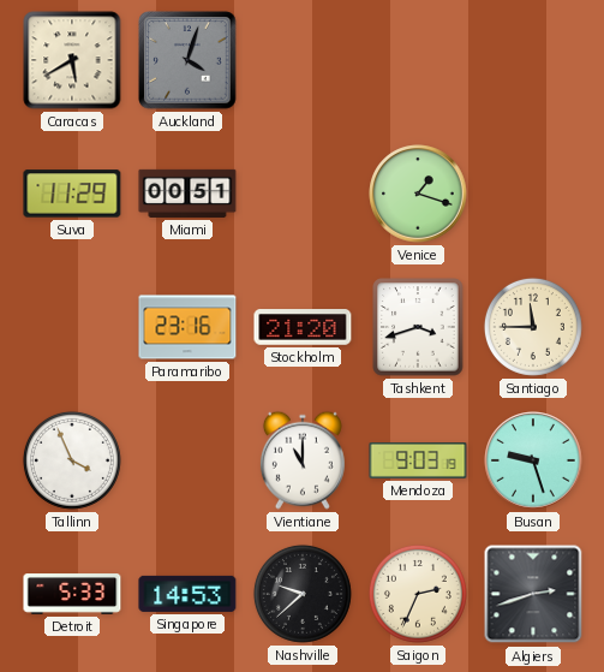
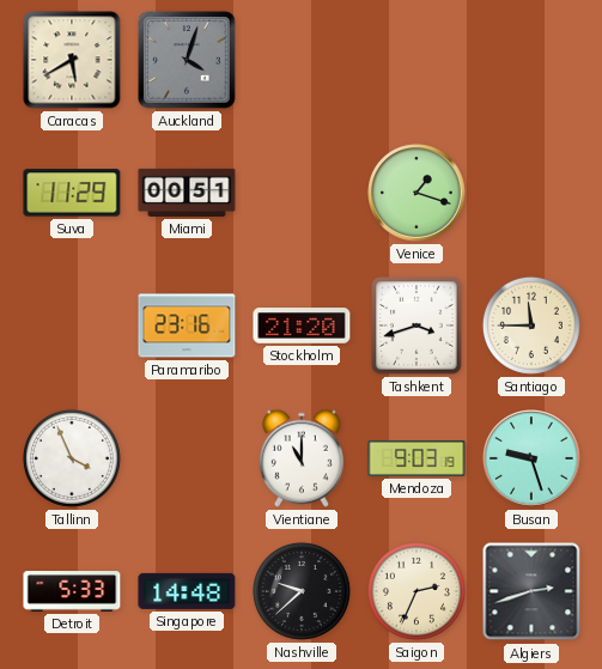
Singapore: 14:53 -> 14:48 (187, 591)
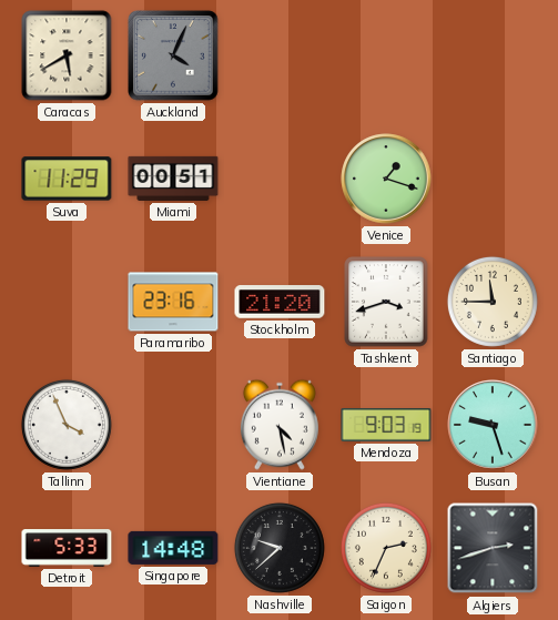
Auckland: 4:03 -> 4:04 (173, 55)
Vientiane: 11:00 -> 4:28 (280, 425)
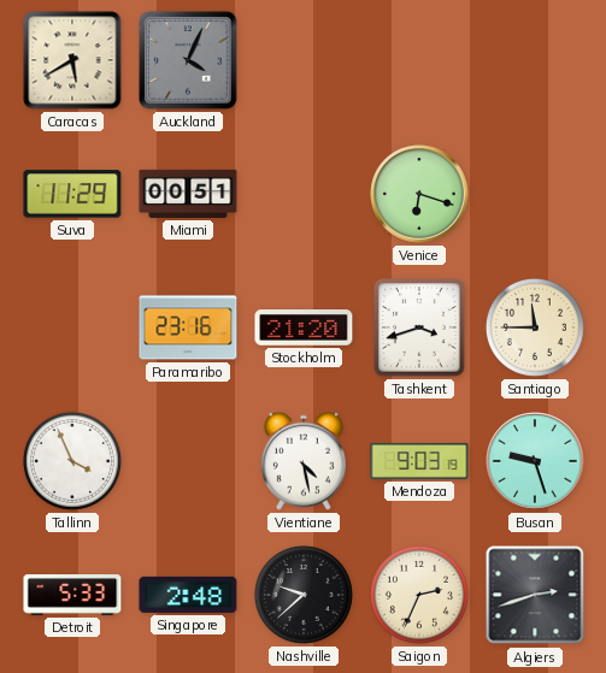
Venice: 1:18 -> 6:18 (419, 194)
Singapore: 14:48 -> 2:48 (188, 595)
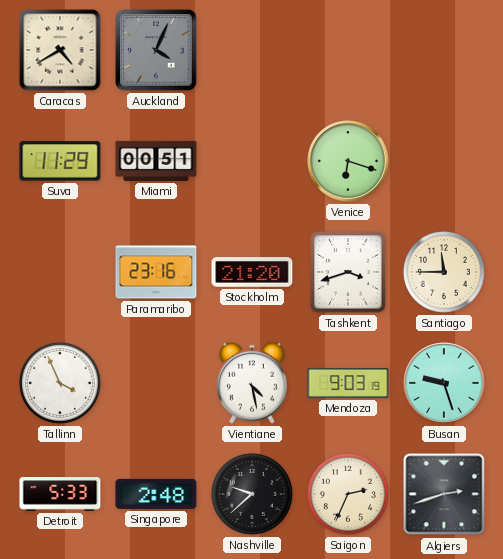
Caracas: 5:40 -> 4:40 (60, 50)
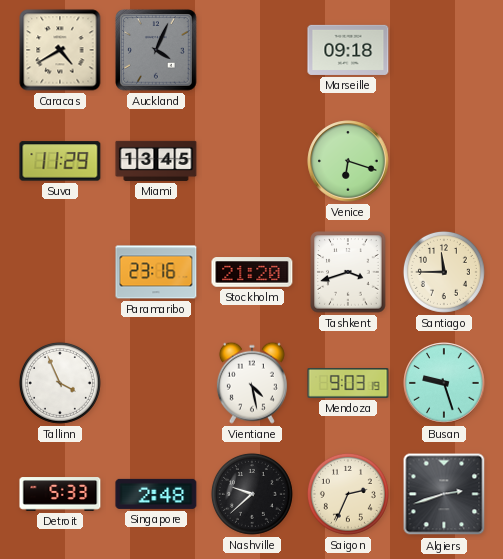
Marseille: none -> 09:18 (348, 50)
Miami: 00:51 -> 13:45 (156, 161)
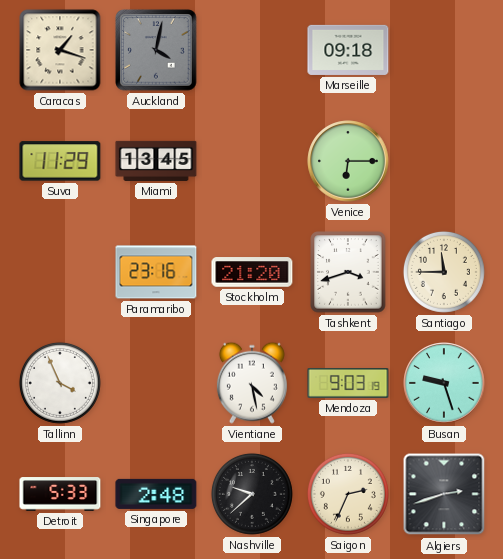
Caracas: 4:40 -> 1:18 (60, 50)
Auckland: 4:04 -> 4:02 (156, 50)
Venice: 6:18 -> 6:15 (348, 161)
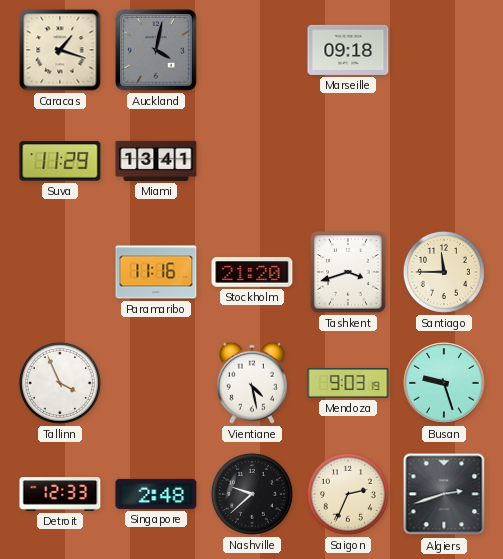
Miami: 13:45 -> 13:41 (156, 161)
Venice: 6:15 -> none (348, 161)
Paramaribo: 23:16 -> 11:16 (156, 272)
Detroit: 5:33 -> 12:33 (60, 494)
